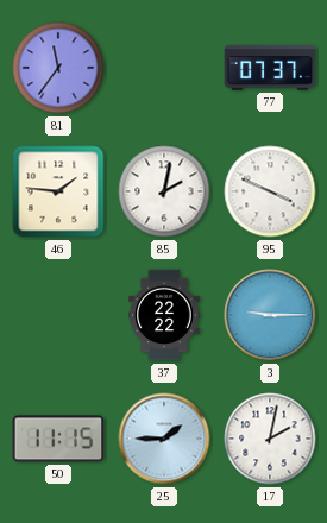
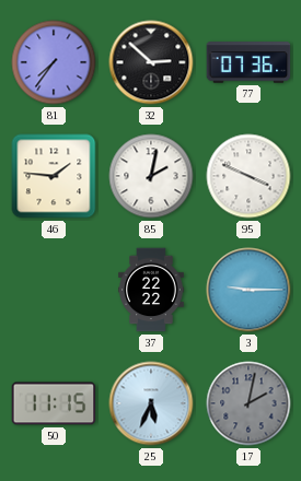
81: 11:36 -> 7:36 (54, 62)
32: none -> 2:52 (151, 62)
77: 07:37 -> 07:36 (248, 62)
25: 1:45 -> 5:34 (151, 403)
17 dial: white -> grey (248, 403)
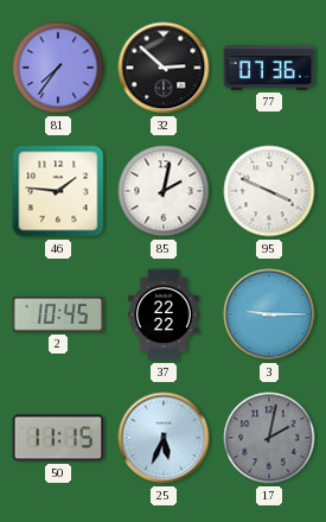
2: none -> 10:45 (58, 314)
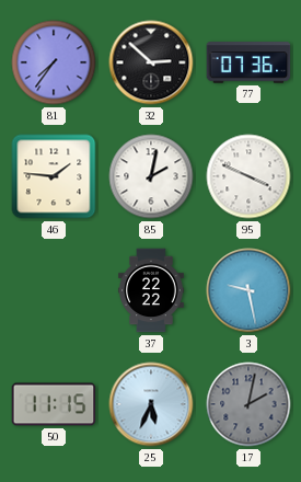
2: 10:45 -> none (58, 314)
3: 9:15 -> 9:28 (248, 290)
